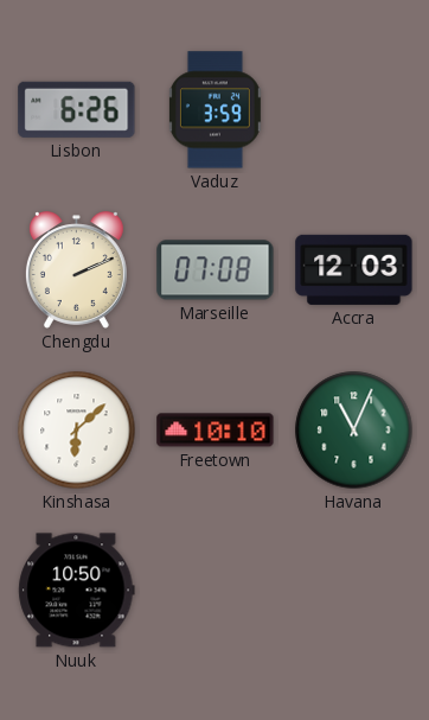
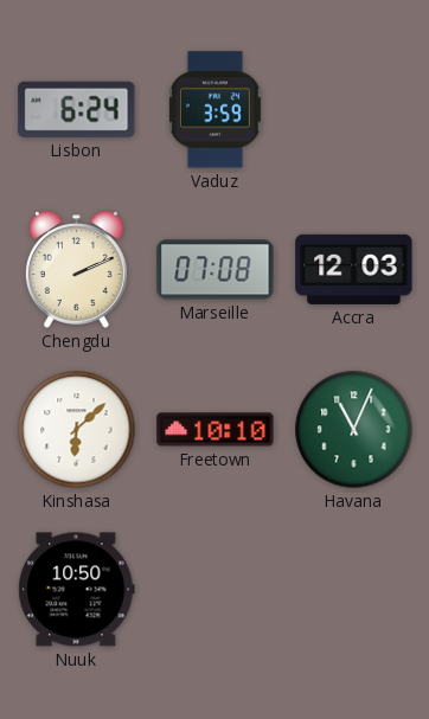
Lisbon: 6:26 -> 6:24 (77, 109)
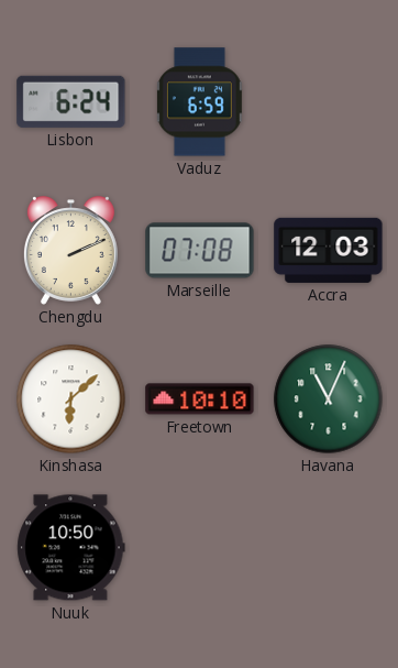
Vaduz: 3:59 -> 6:59 (199, 102)
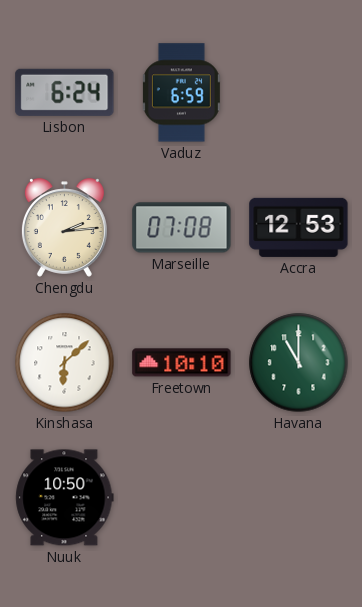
Chengdu: 2:11 -> 2:14 (64, 228)
Accra: 12:03 -> 12:53 (299, 227)
Havana: 11:04 -> 11:00 (299, 363)
